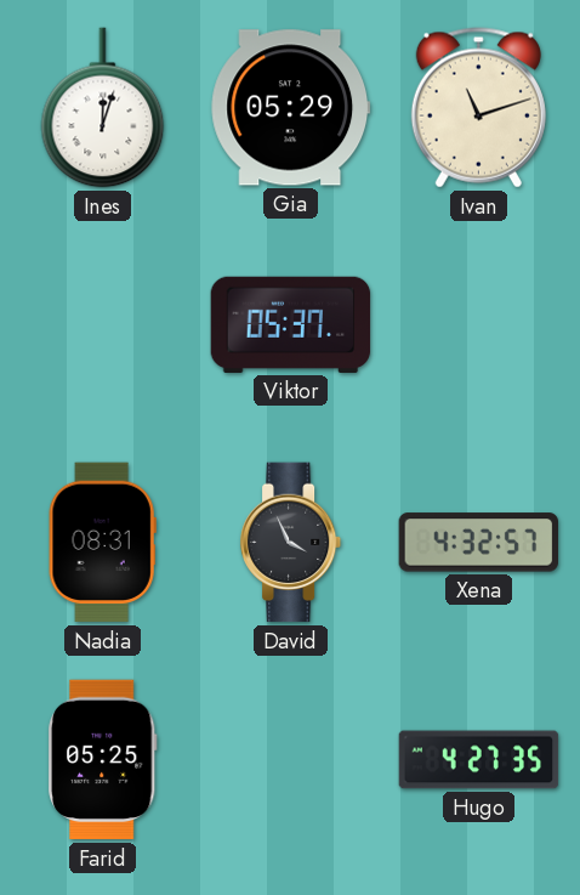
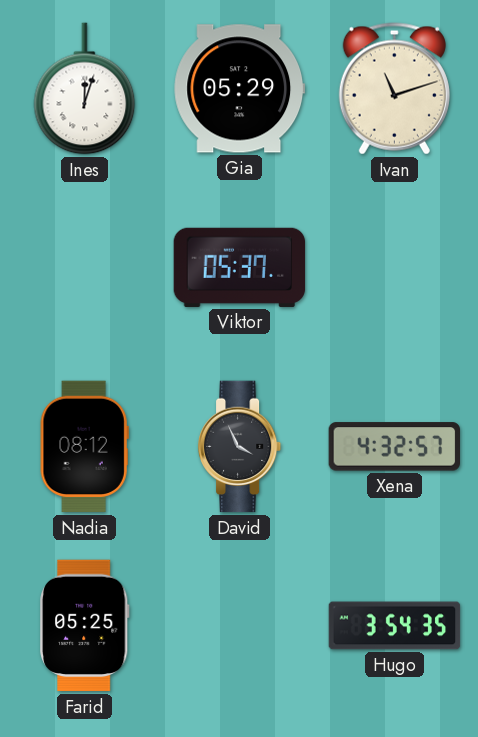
Nadia: 08:31 -> 08:12 (84, 447)
Hugo: 4:27 -> 3:54 (395, 626)
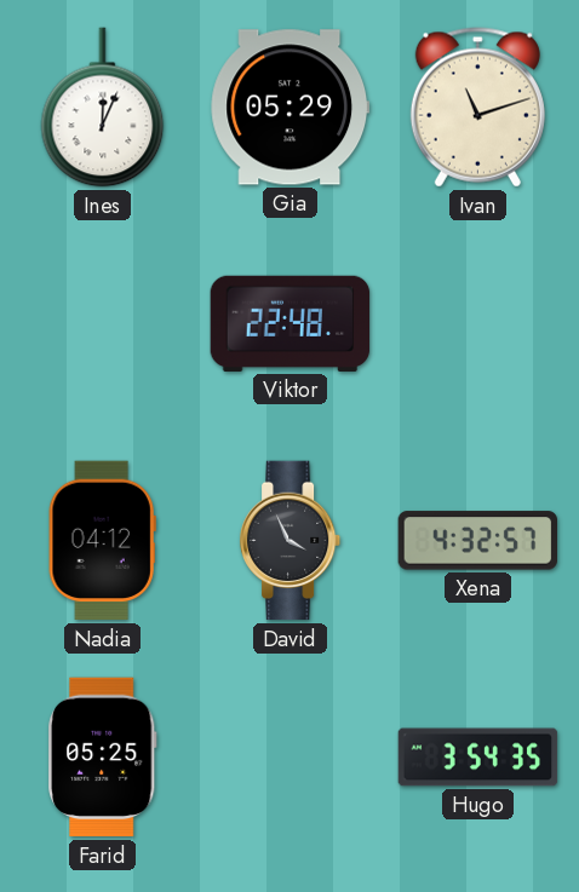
Ines: 12:03 -> 12:04 (103, 108)
Viktor: 05:37 -> 22:48 (291, 323)
Nadia: 08:12 -> 04:12 (102, 541)
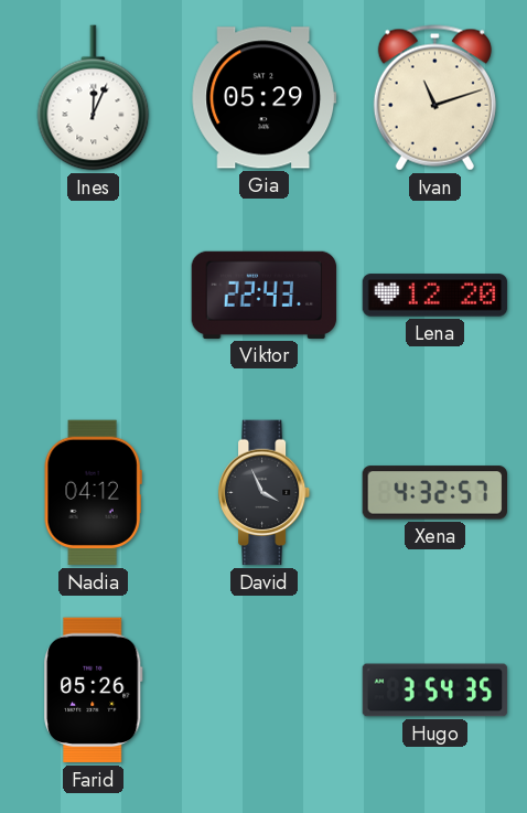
Viktor: 22:48 -> 22:43 (265, 295)
Lena: none -> 12:20 (435, 296)
Farid: 05:25 -> 05:26 (94, 691)
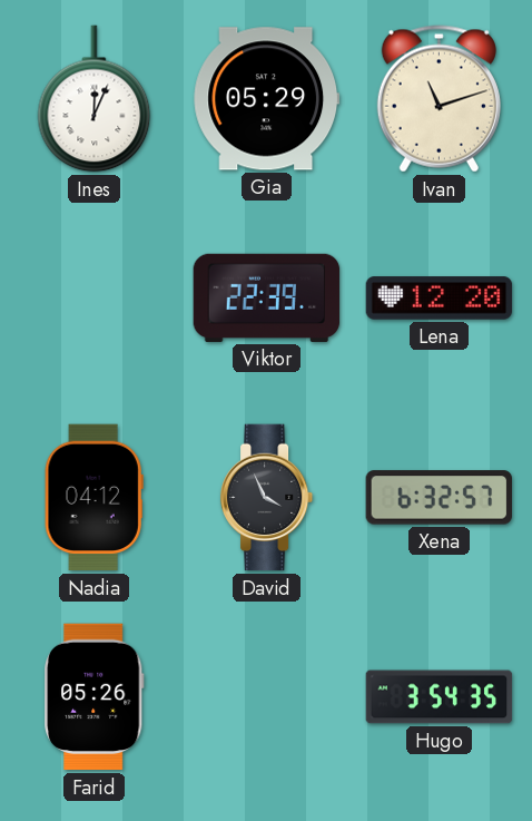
Viktor: 22:43 -> 22:39 (267, 297)
Xena: 4:32 -> 6:32 (439, 498)
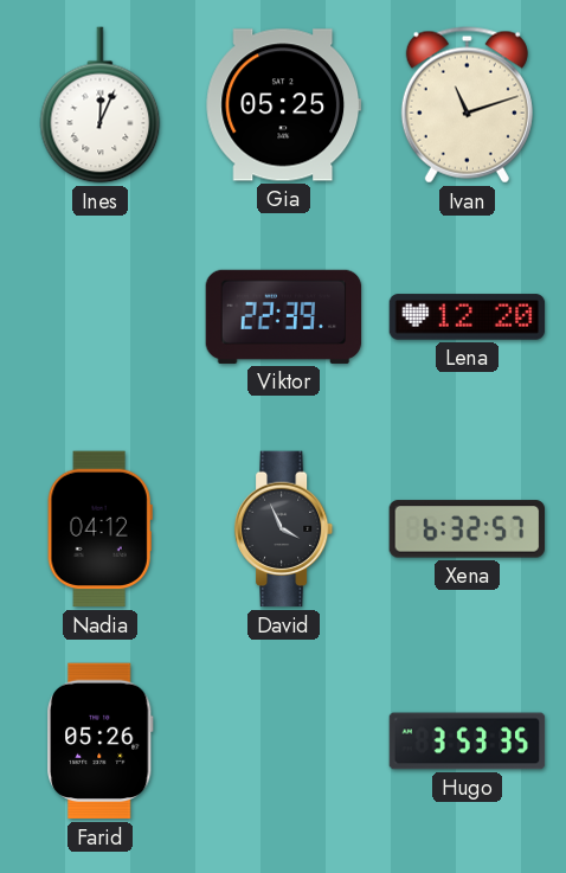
Gia: 05:29 -> 05:25 (284, 105)
Hugo: 3:54 -> 3:53 (468, 742)
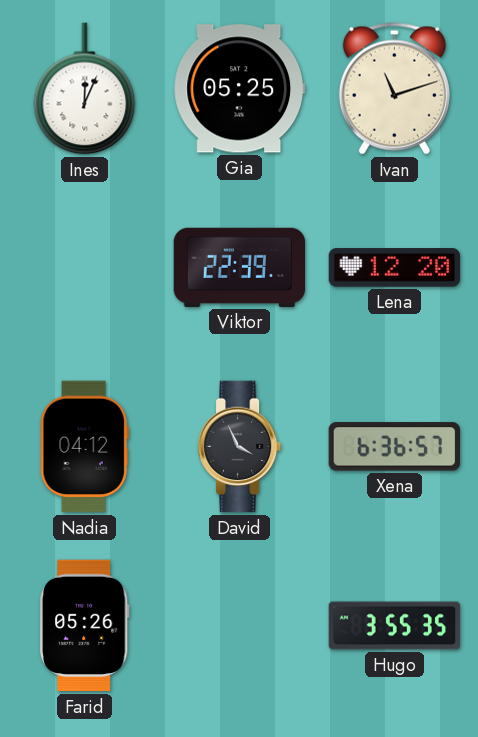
Xena: 6:32 -> 6:36 (394, 447)
Hugo: 3:53 -> 3:55 (395, 626)
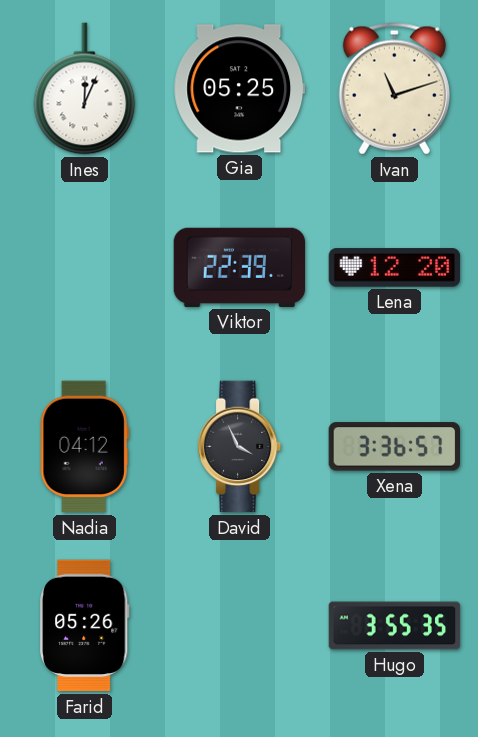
Xena: 6:36 -> 3:36 (394, 447)
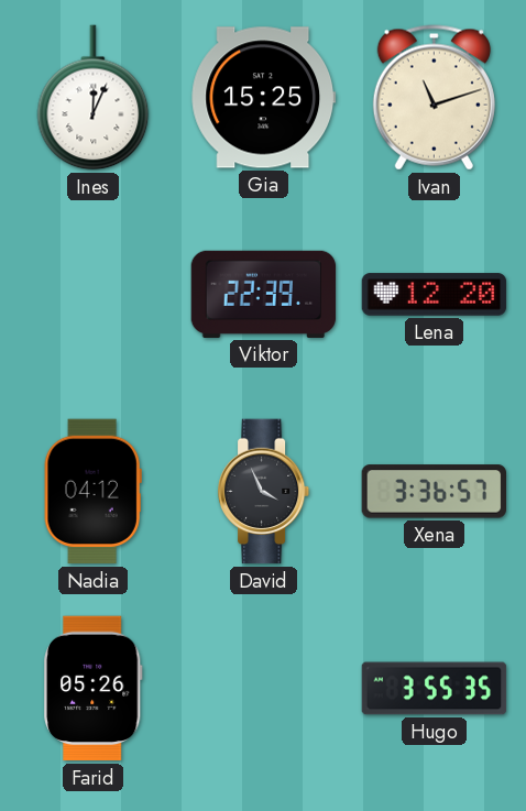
Gia: 05:25 -> 15:25 (264, 98)
